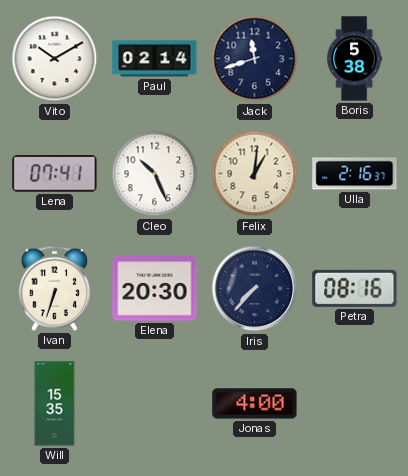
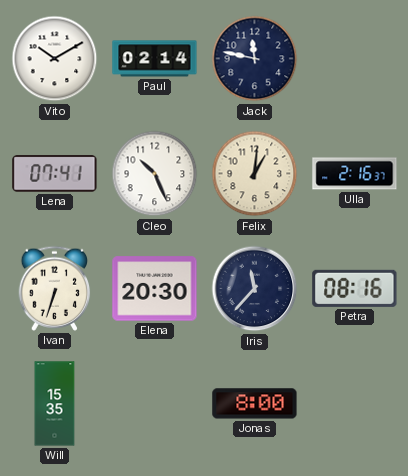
Jack: 11:42 -> 11:47 (255, 59)
Boris: 5:38 -> none (355, 59)
Iris: 7:37 -> 11:37 (255, 289)
Jonas: 4:00 -> 8:00 (255, 404)
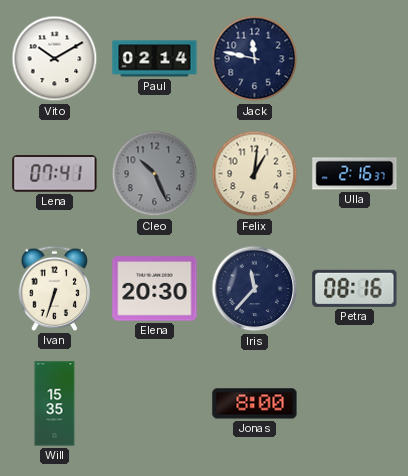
Cleo dial: white -> grey (155, 174)
